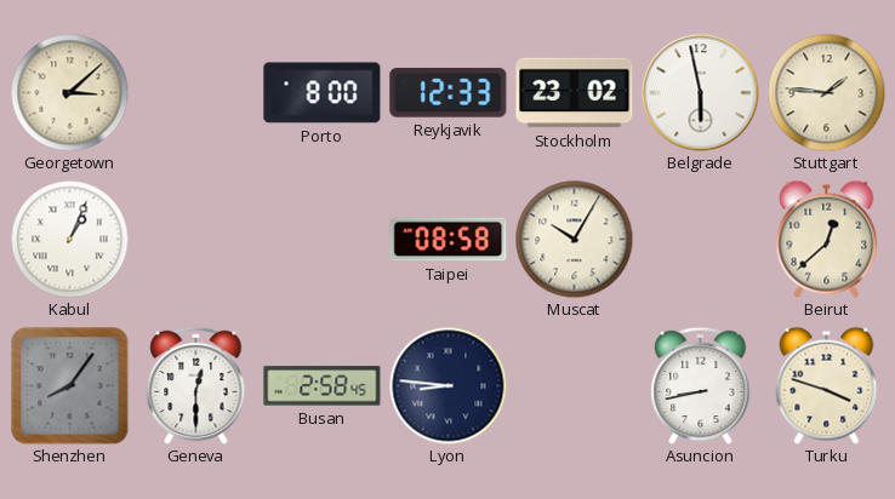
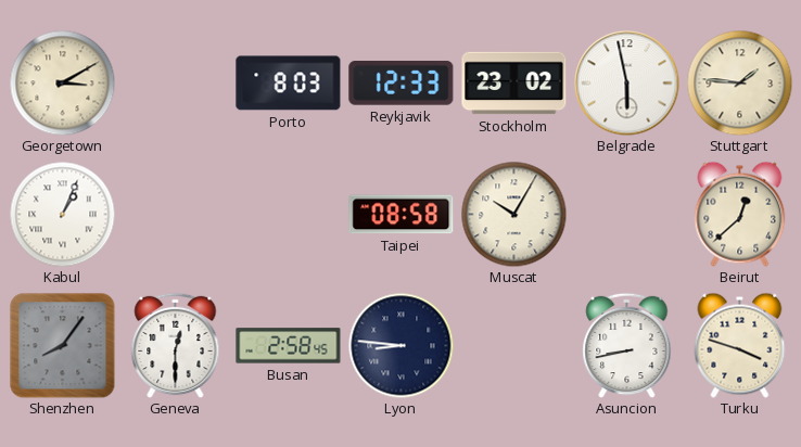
Georgetown: 3:08 -> 3:10 (62, 82)
Porto: 8:00 -> 8:03 (289, 84)
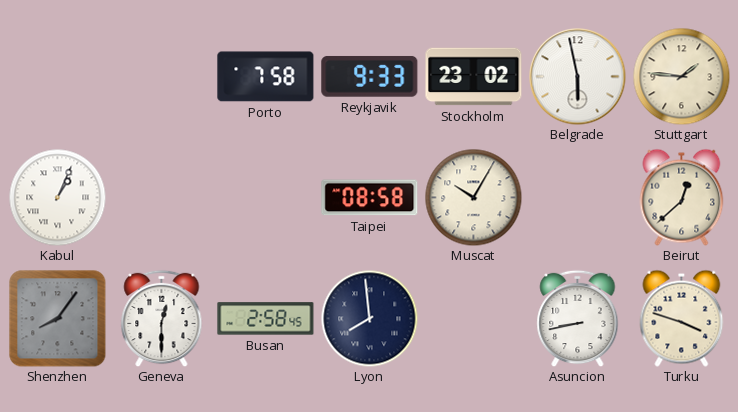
Georgetown: 3:10 -> none (62, 82)
Porto: 8:03 -> 7:58 (266, 77)
Reykjavik: 12:33 -> 9:33 (370, 76)
Lyon: 8:46 -> 7:59 (369, 318)
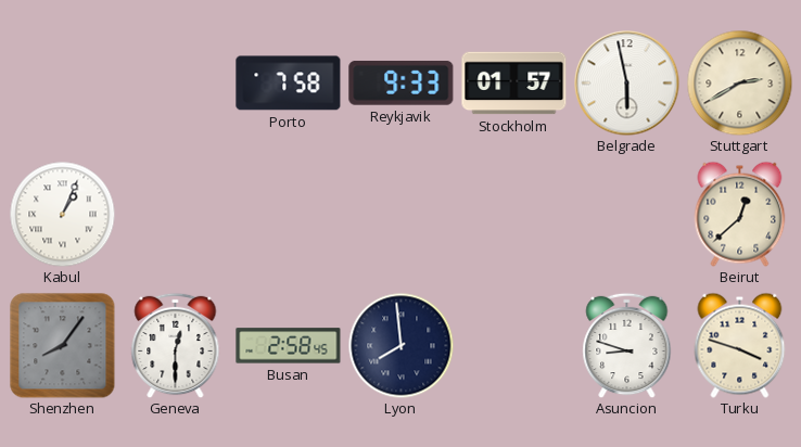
Stockholm: 23:02 -> 01:57 (514, 84)
Stuttgart: 1:46 -> 2:40 (739, 82)
Taipei: 08:58 -> none (370, 198)
Muscat: 10:05 -> none (473, 197)
Asuncion: 8:43 -> 8:48 (627, 345)
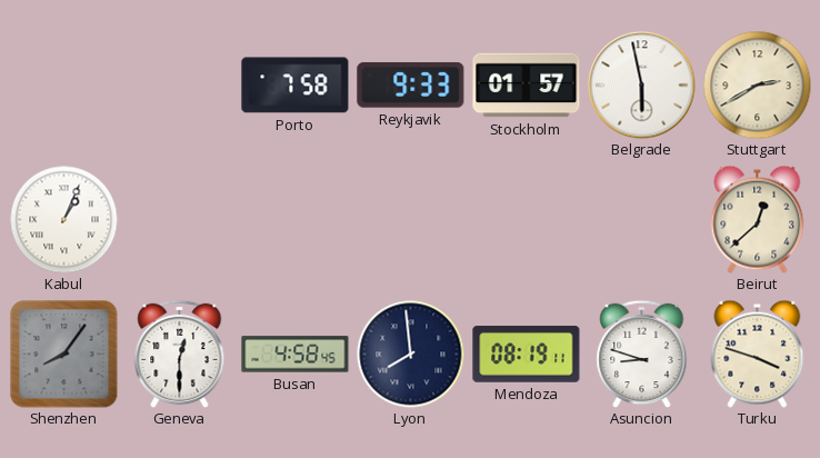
Busan: 2:58 -> 4:58 (296, 355)
Mendoza: none -> 08:19 (527, 355)
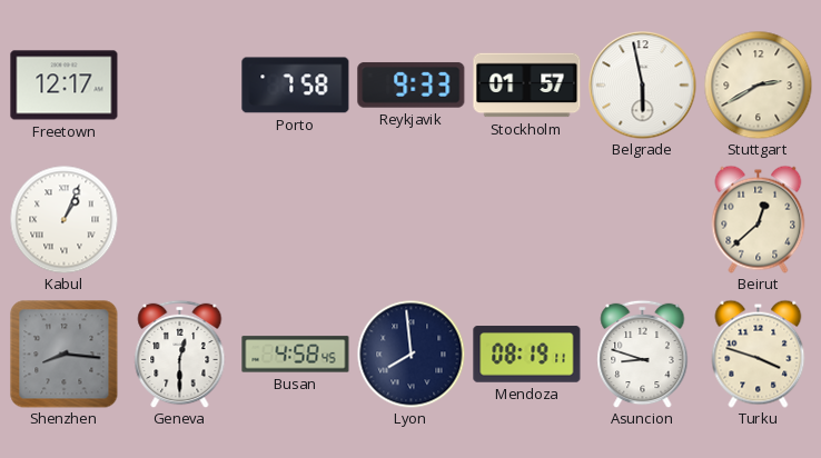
Freetown: none -> 12:17 (65, 86)
Shenzhen: 8:06 -> 8:16 (65, 355)
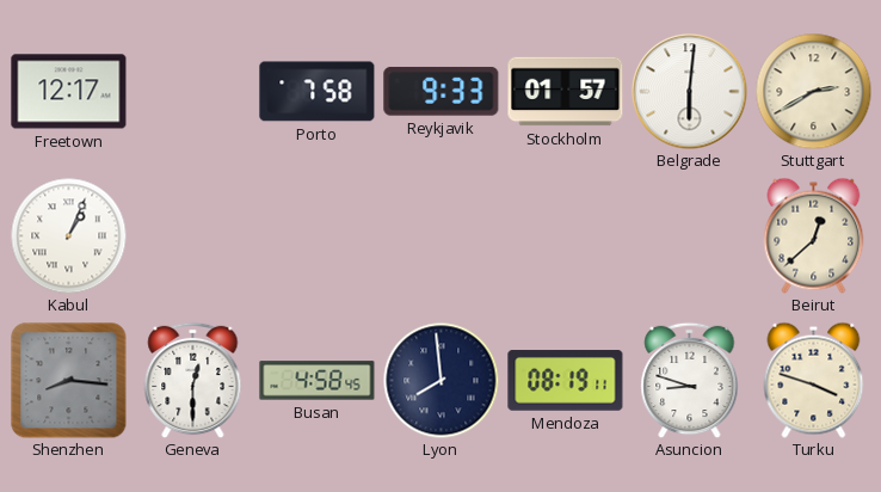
Belgrade: 5:58 -> 6:01 (690, 92)
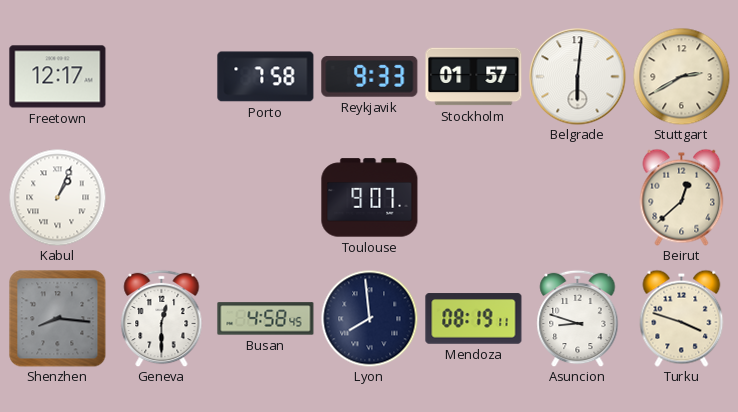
Toulouse: none -> 9:07 (370, 198)
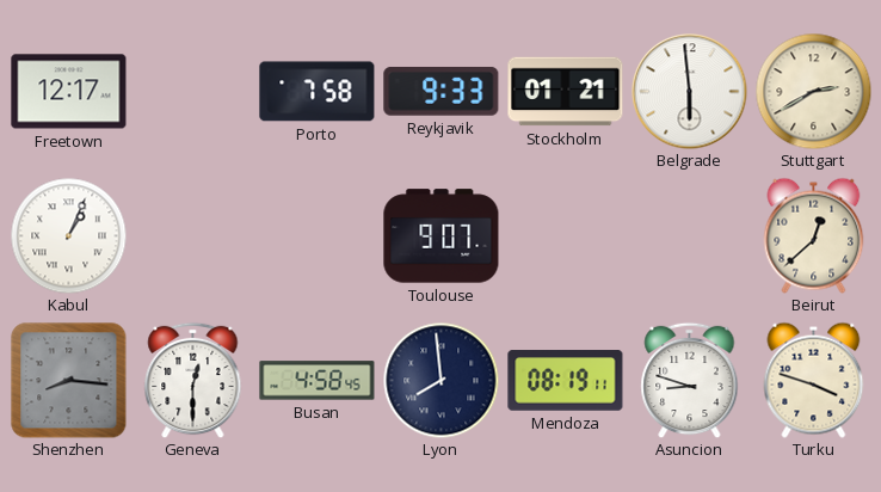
Stockholm: 01:57 -> 01:21 (566, 92)
Belgrade: 6:01 -> 5:59 (690, 92)
